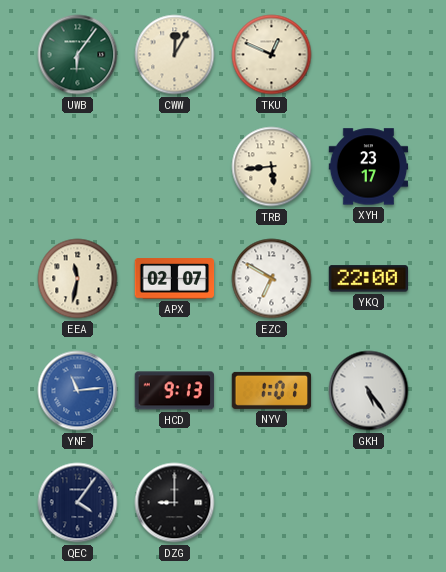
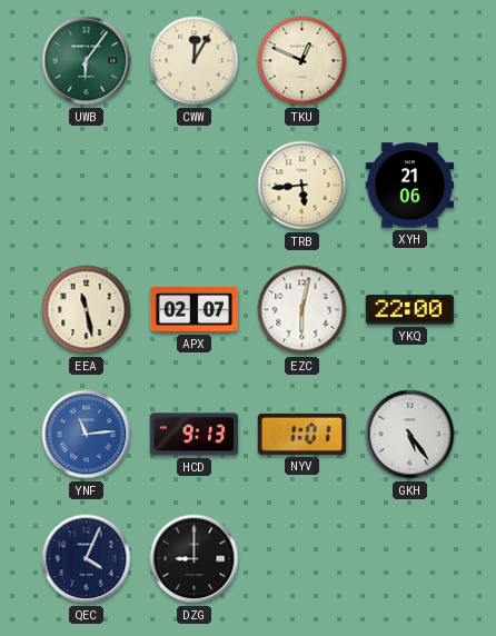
XYH: 23:17 -> 21:06 (410, 186)
EEA: 11:32 -> 11:28 (87, 310)
EZC: 6:50 -> 6:02 (302, 310)
QEC: 4:06 -> 4:04 (87, 559)
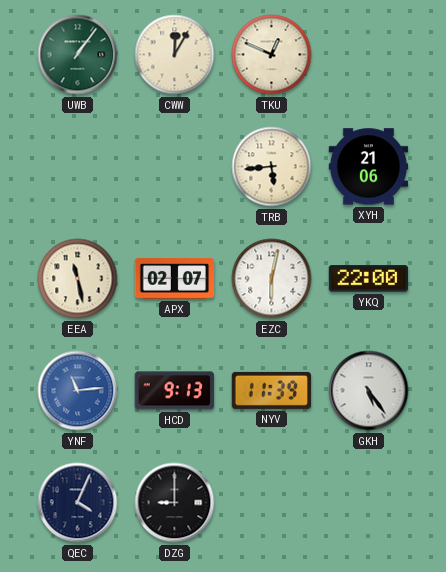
UWB: 6:06 -> 1:06 (78, 55)
NYV: 1:01 -> 11:39 (272, 390)
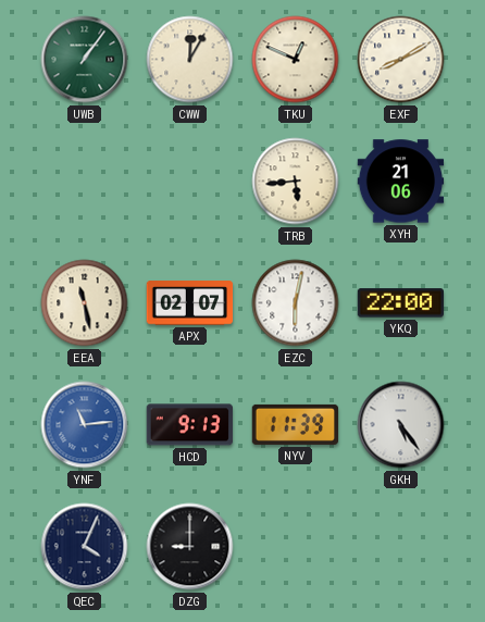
EXF: none -> 8:10 (401, 60)
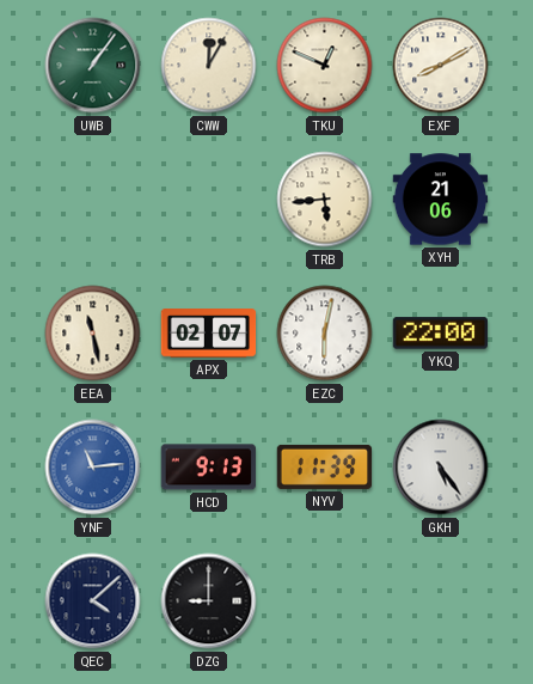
QEC: 4:04 -> 4:08 (93, 601)
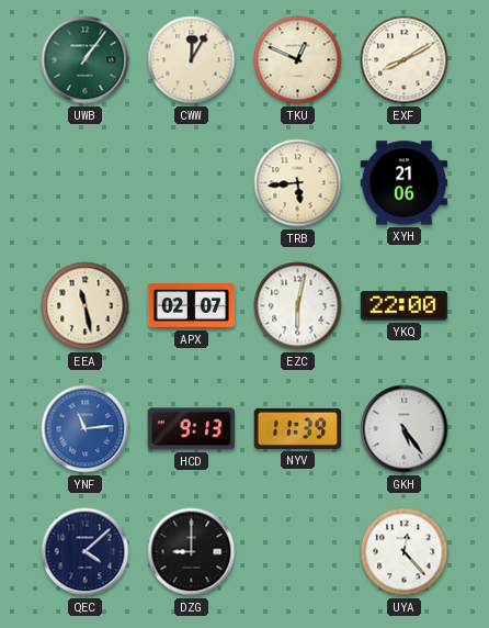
UYA: none -> 12:23 (405, 552)
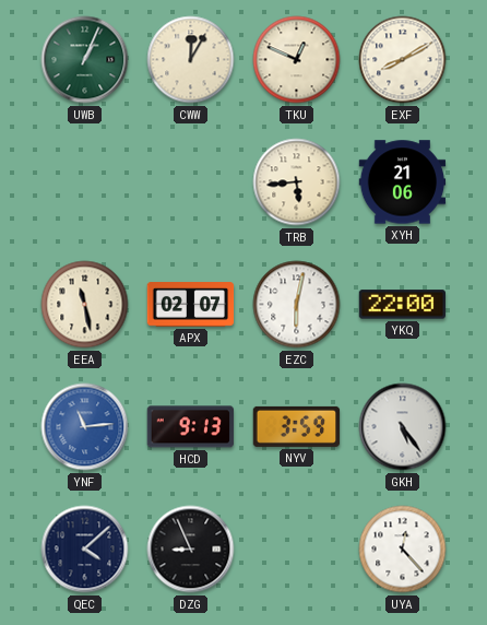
UWB: 1:06 -> 1:04 (85, 60)
NYV: 11:39 -> 3:59 (297, 426)
DZG: 9:00 -> 8:56 (191, 550)
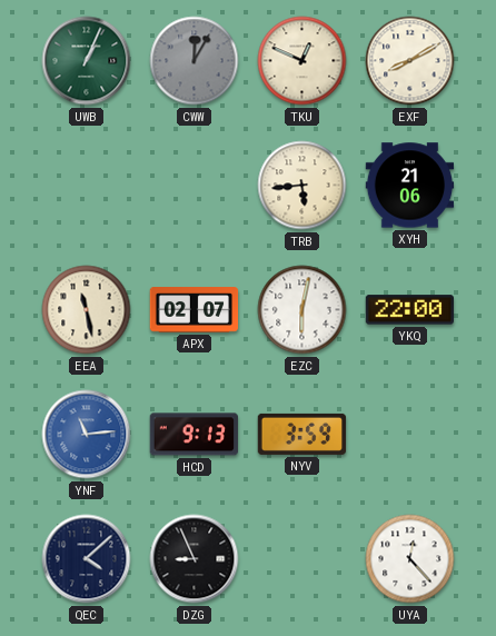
CWW dial: cream -> grey (195, 61)
GKH: 5:24 -> none (403, 427)
